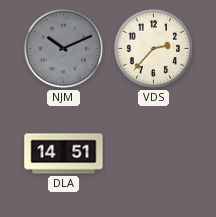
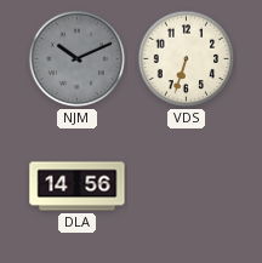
VDS: 2:37 -> 6:33 (187, 59)
DLA: 14:51 -> 14:56 (78, 187)
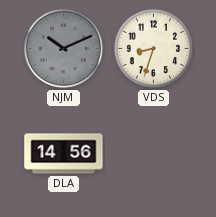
VDS: 6:33 -> 8:33 (154, 49)
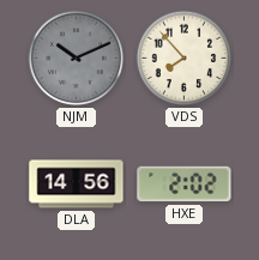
VDS: 8:33 -> 7:53 (185, 59)
HXE: none -> 2:02 (185, 185)
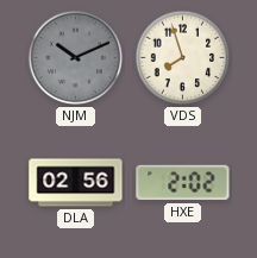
VDS: 7:53 -> 7:57 (183, 58)
DLA: 14:56 -> 02:56 (76, 183)
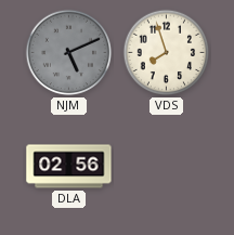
NJM: 10:11 -> 5:11 (69, 53)
HXE: 2:02 -> none (183, 183)
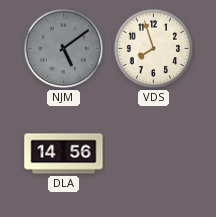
NJM: 5:11 -> 5:09 (64, 49)
DLA: 02:56 -> 14:56 (64, 154)
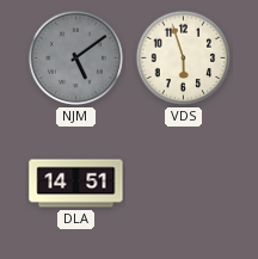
VDS: 7:57 -> 5:57 (184, 58)
DLA: 14:56 -> 14:51 (76, 184)
